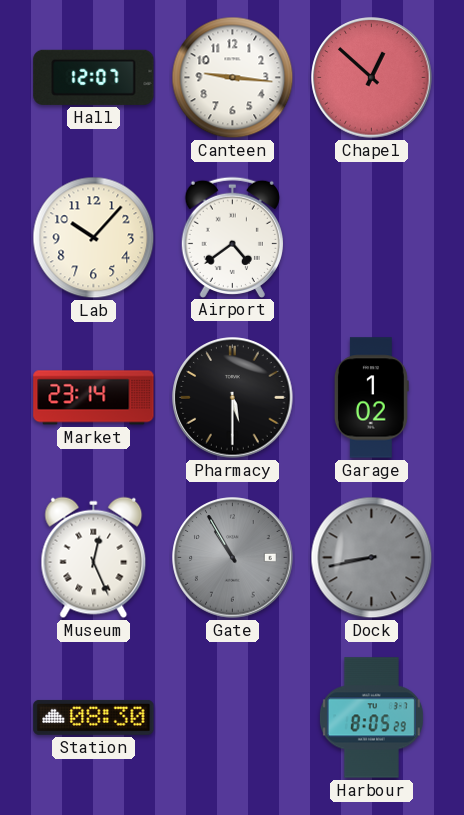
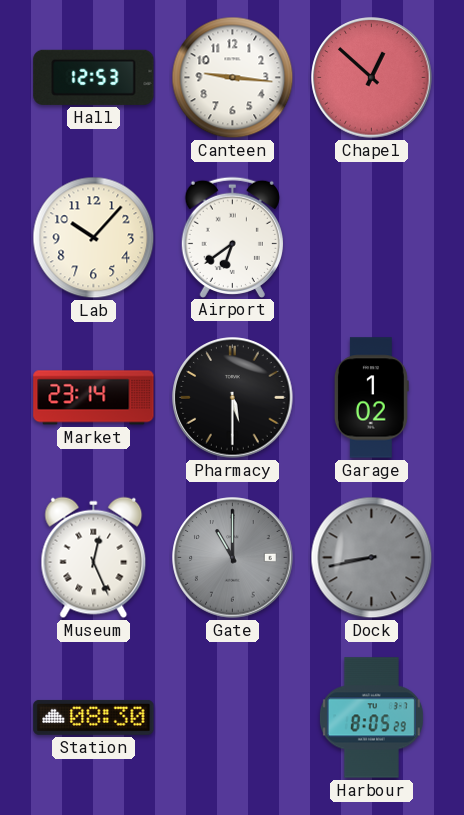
Hall: 12:07 -> 12:53 (94, 77)
Airport: 4:39 -> 6:39 (232, 237)
Gate: 10:55 -> 11:00 (233, 558)
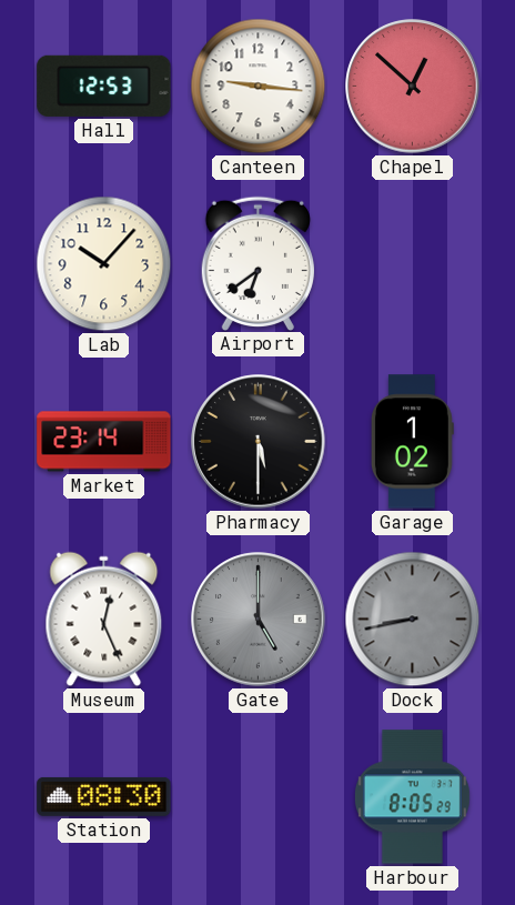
Gate: 11:00 -> 5:00 (259, 620)
